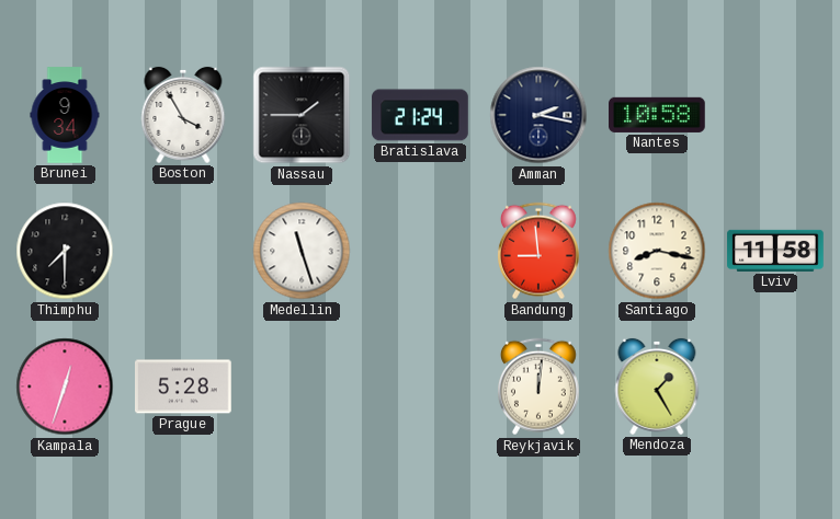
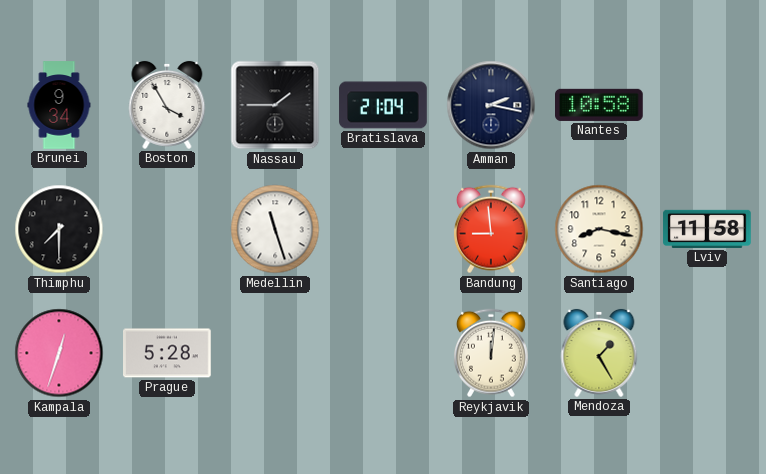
Bratislava: 21:24 -> 21:04 (383, 105)
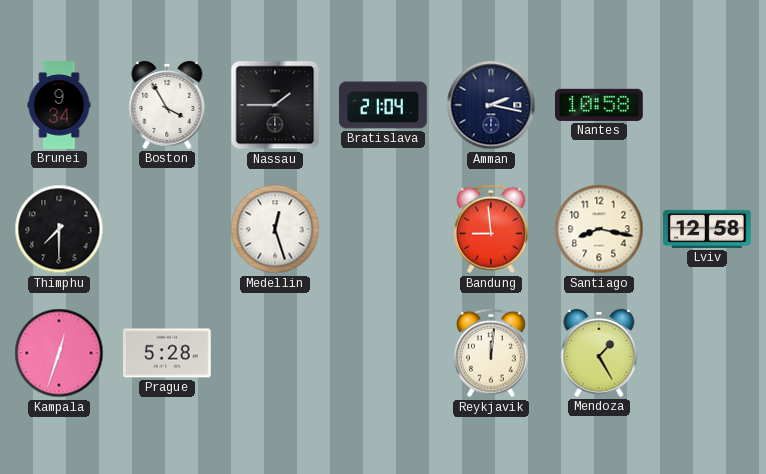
Medellin: 11:27 -> 12:27 (275, 229)
Lviv: 11:58 -> 12:58 (707, 229)
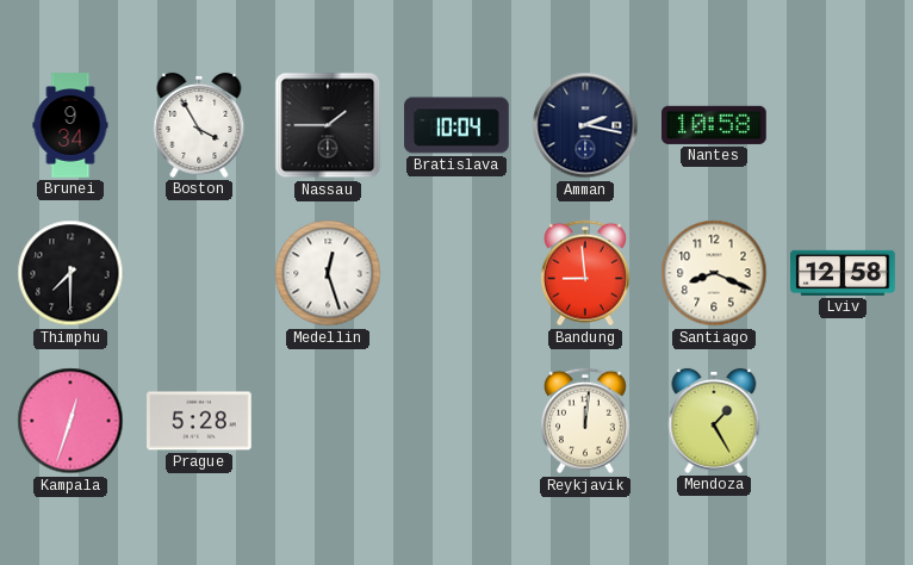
Bratislava: 21:04 -> 10:04 (456, 125)
Santiago: 8:17 -> 8:19 (714, 273)
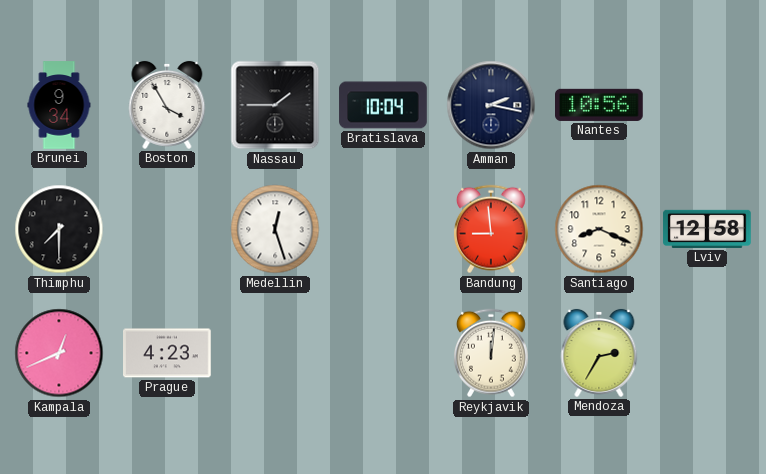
Nantes: 10:58 -> 10:56 (600, 105)
Kampala: 12:33 -> 12:41 (59, 353)
Prague: 5:28 -> 4:23 (168, 353)
Mendoza: 1:25 -> 2:35 (599, 353)
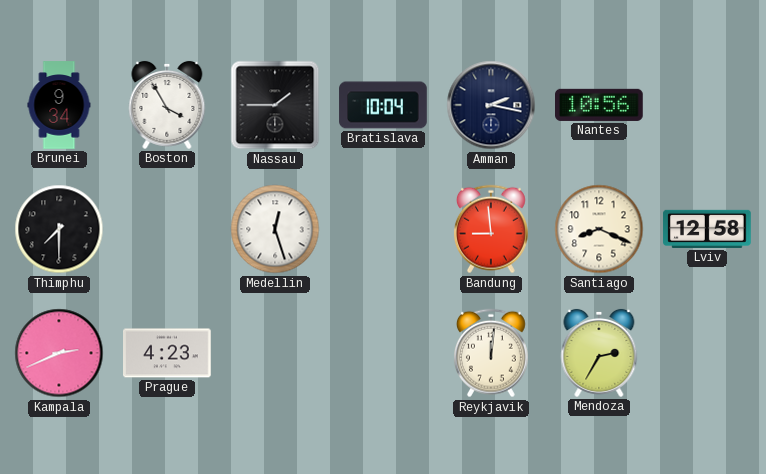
Kampala: 12:41 -> 2:41 (59, 353)
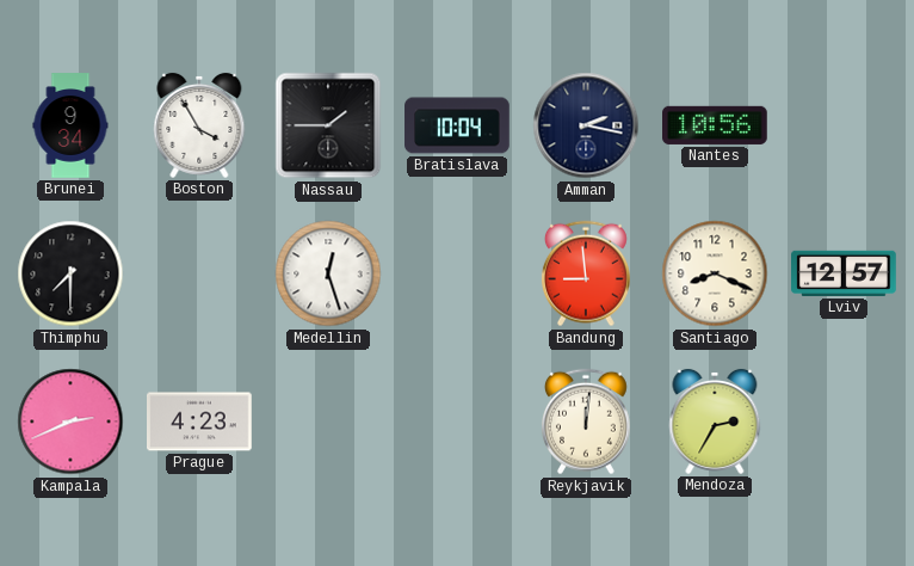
Lviv: 12:58 -> 12:57 (844, 273)
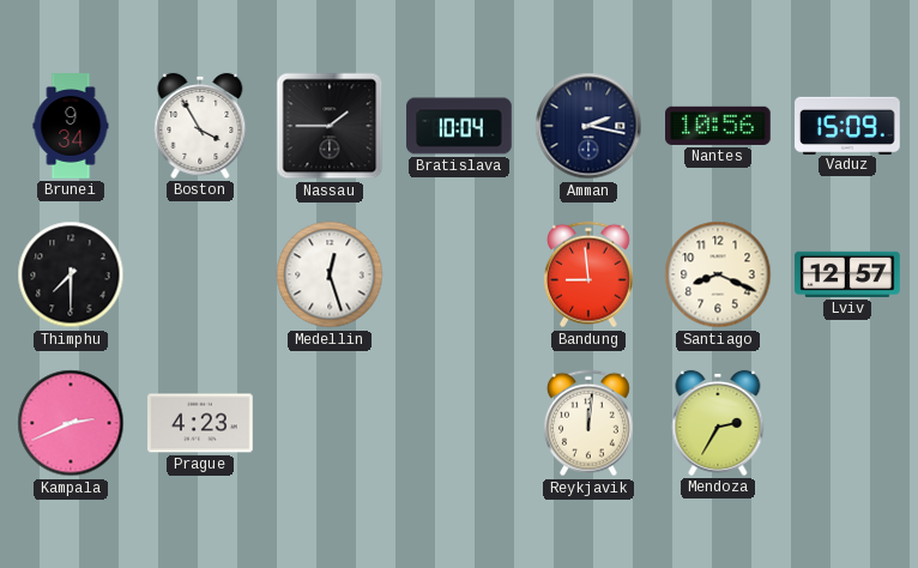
Vaduz: none -> 15:09 (847, 125)
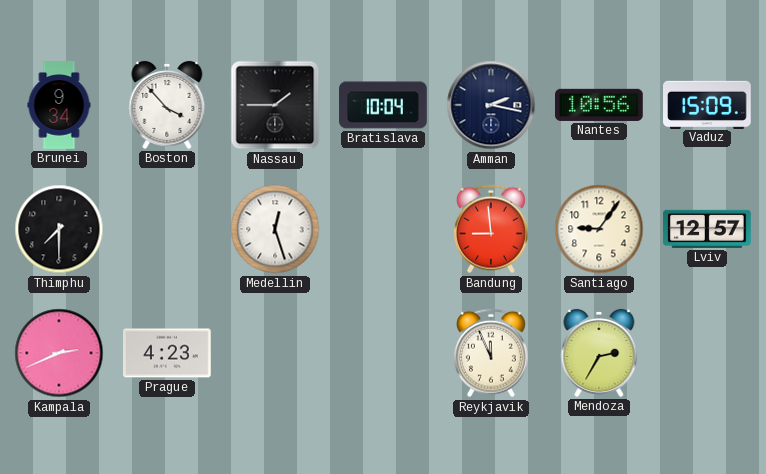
Boston: 3:55 -> 3:53 (167, 105)
Santiago: 8:19 -> 9:06 (599, 229)
Reykjavik: 12:01 -> 11:56 (491, 353)
